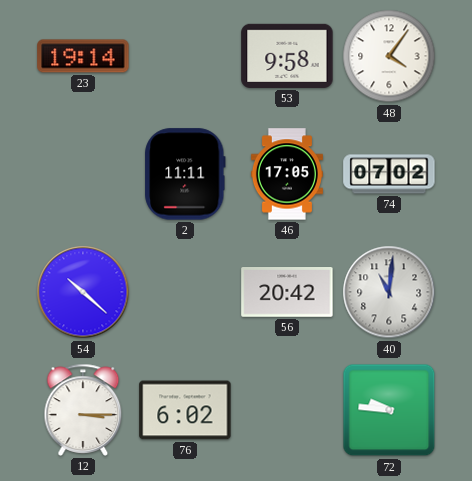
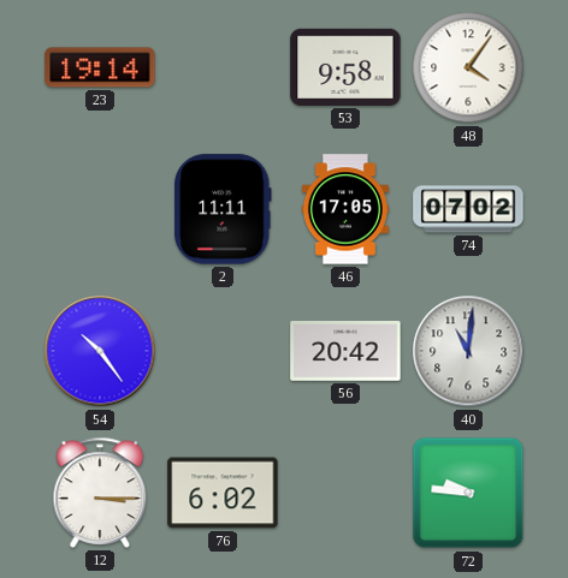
54: 10:22 -> 10:24 (100, 351)
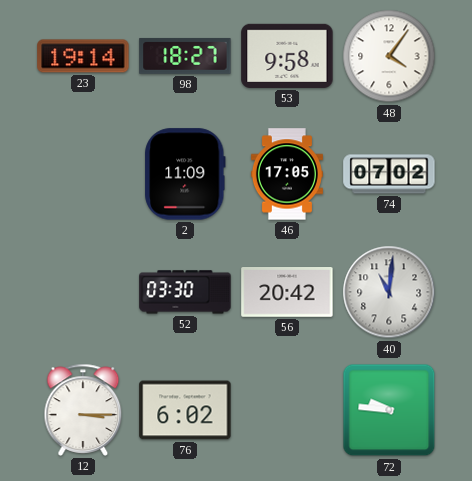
98: none -> 18:27 (185, 56)
2: 11:11 -> 11:09 (185, 174)
54: 10:24 -> none (100, 351)
52: none -> 03:30 (185, 292)
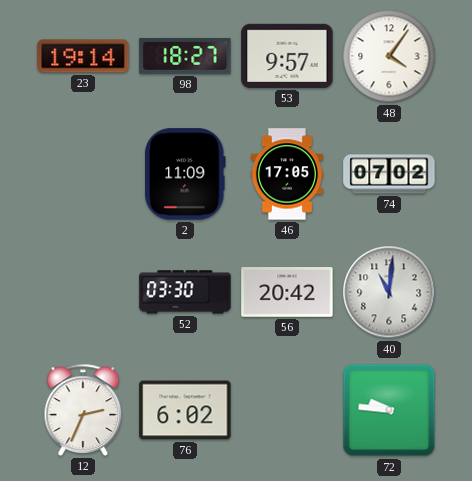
53: 9:58 -> 9:57 (287, 56)
12: 3:15 -> 2:34 (83, 410)
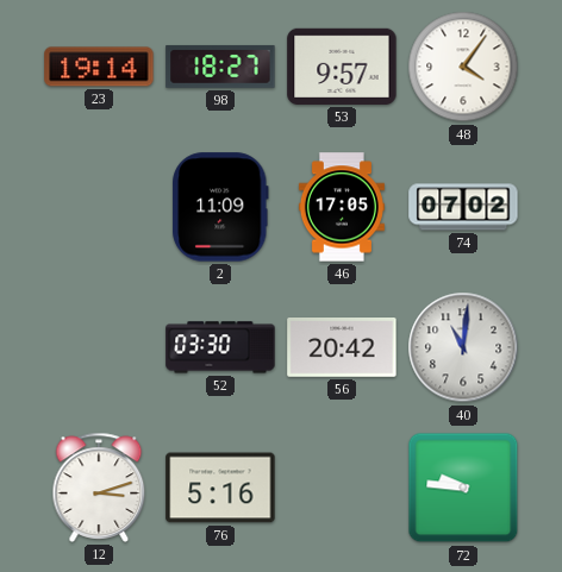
12: 2:34 -> 3:12 (99, 488)
76: 6:02 -> 5:16 (220, 488)
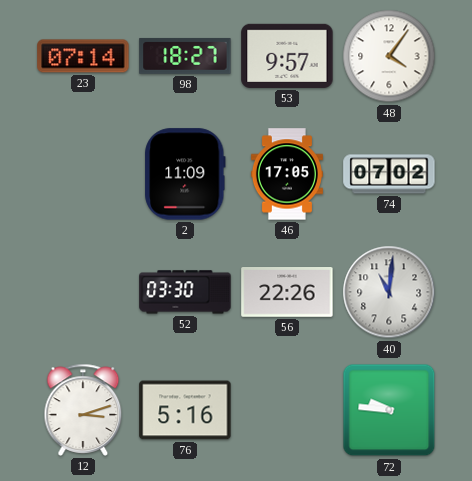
23: 19:14 -> 07:14 (83, 56)
56: 20:42 -> 22:26 (287, 292)
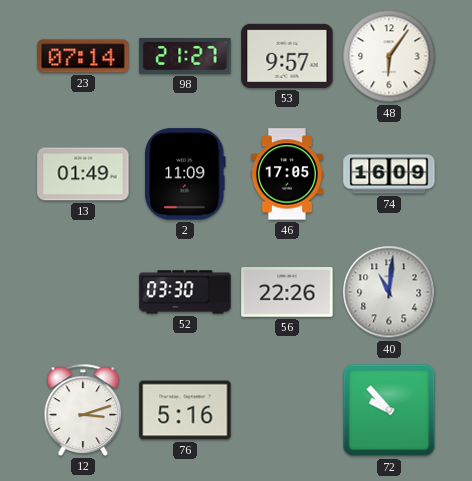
98: 18:27 -> 21:27 (185, 56)
48: 4:06 -> 6:06 (389, 56)
13: none -> 01:49 (83, 174)
74: 07:02 -> 16:09 (389, 174)
72: 9:46 -> 9:53 (389, 410)
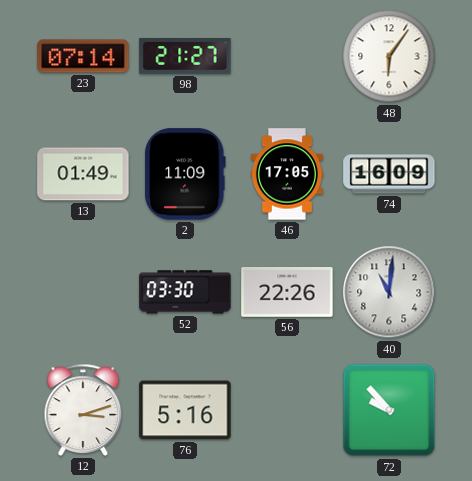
53: 9:57 -> none (287, 56)
